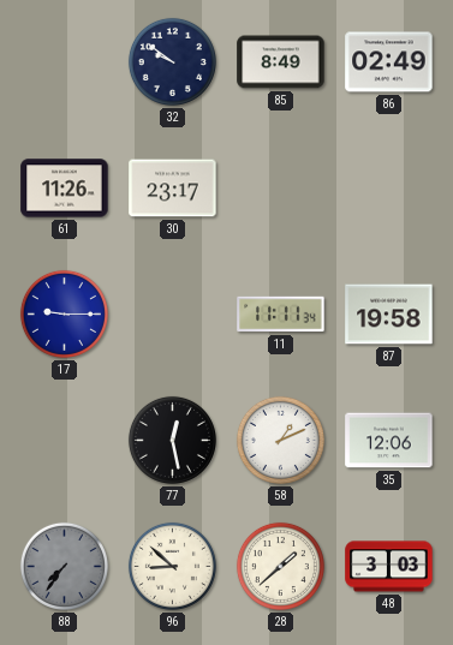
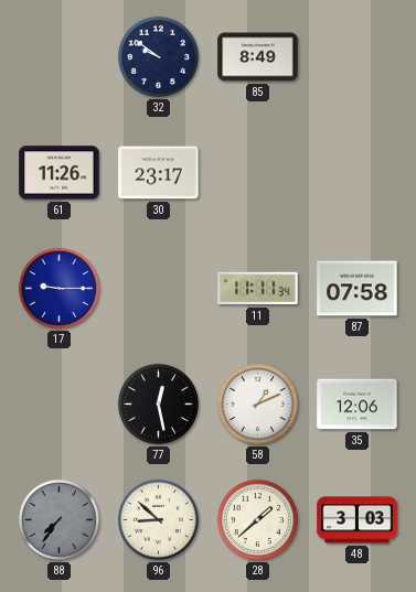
86: 02:49 -> none (389, 62)
87: 19:58 -> 07:58 (358, 289)
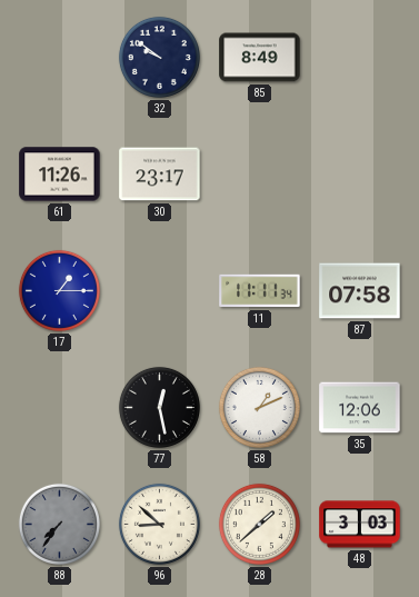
17: 9:15 -> 1:15 (59, 290)
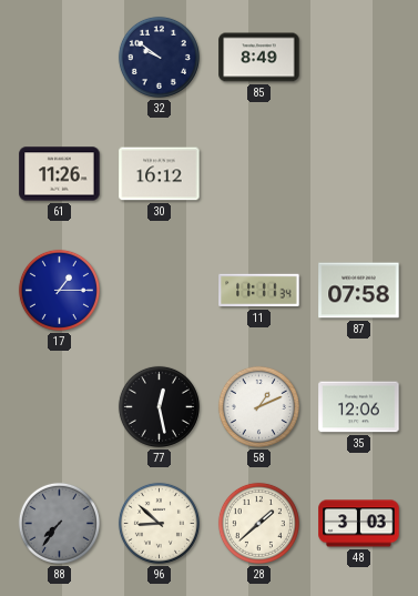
30: 23:17 -> 16:12 (160, 174)
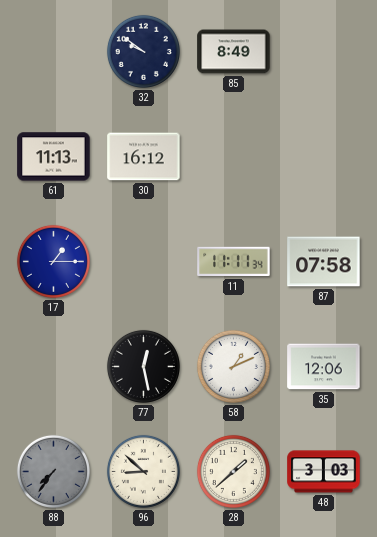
61: 11:26 -> 11:13 (54, 157)
